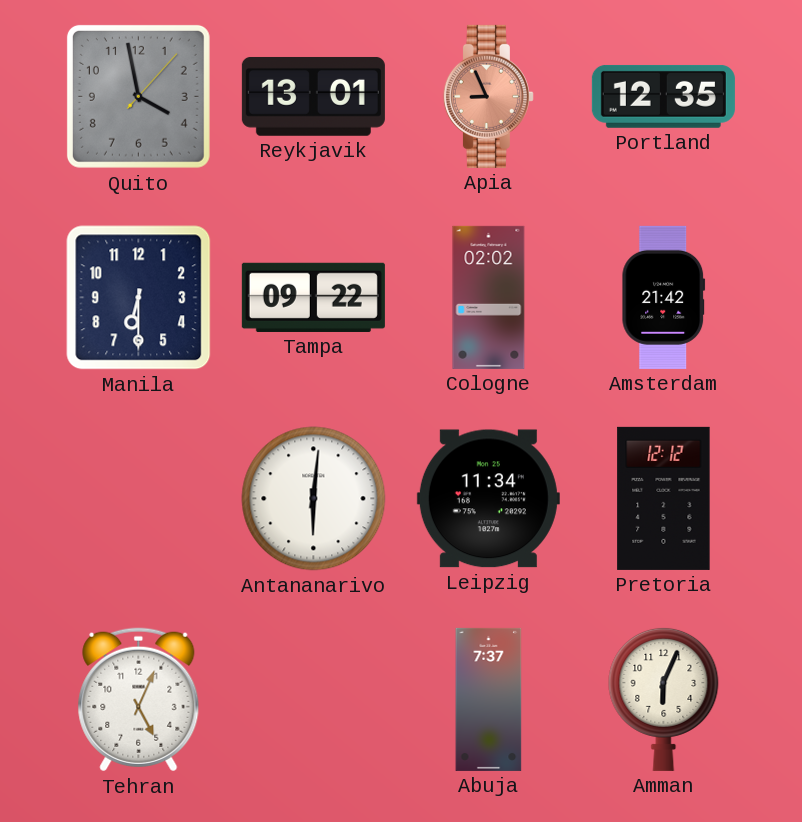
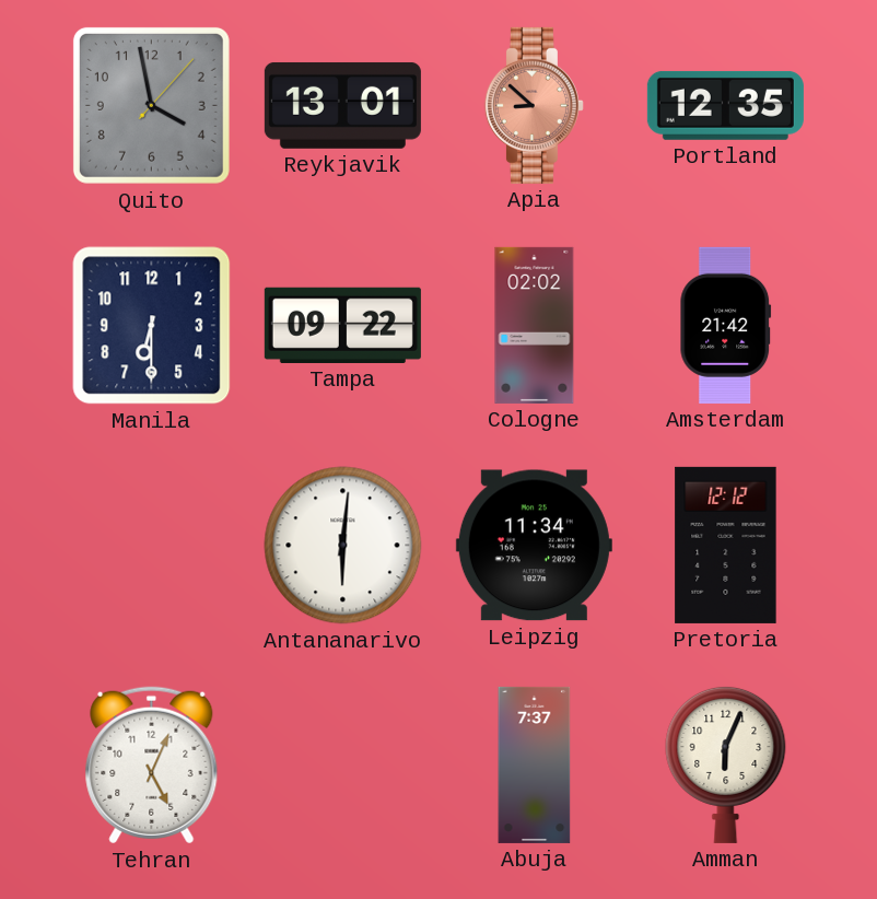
Apia: 8:56 -> 8:52 (534, 105)
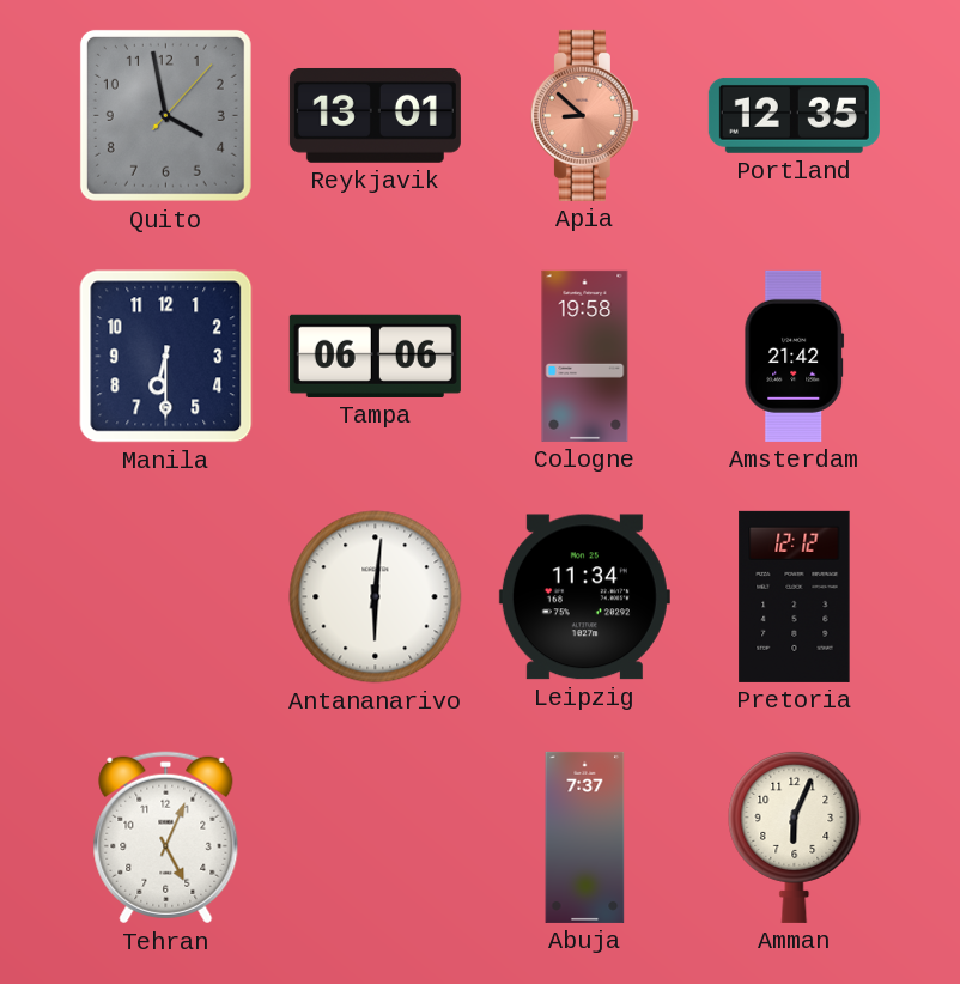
Tampa: 09:22 -> 06:06 (375, 356)
Cologne: 02:02 -> 19:58 (585, 356)
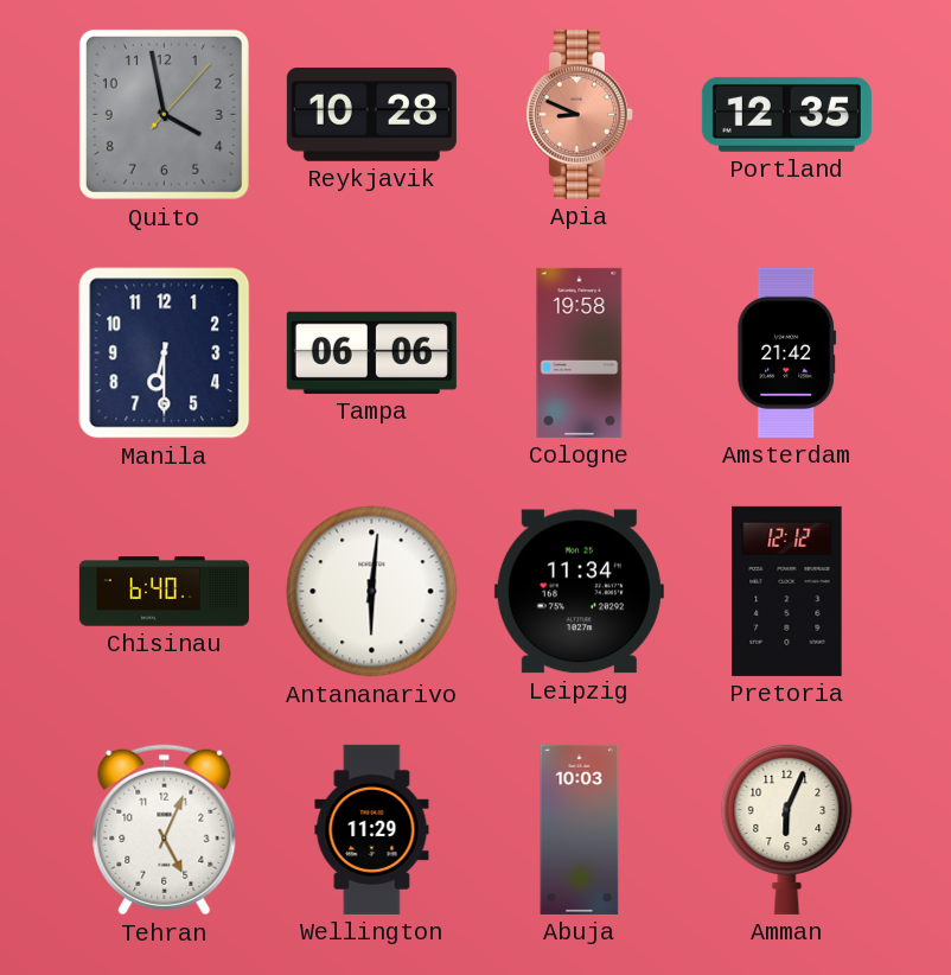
Reykjavik: 13:01 -> 10:28 (371, 114)
Apia: 8:52 -> 8:49 (579, 114)
Chisinau: none -> 6:40 (164, 592)
Wellington: none -> 11:29 (372, 829)
Abuja: 7:37 -> 10:03 (580, 829)
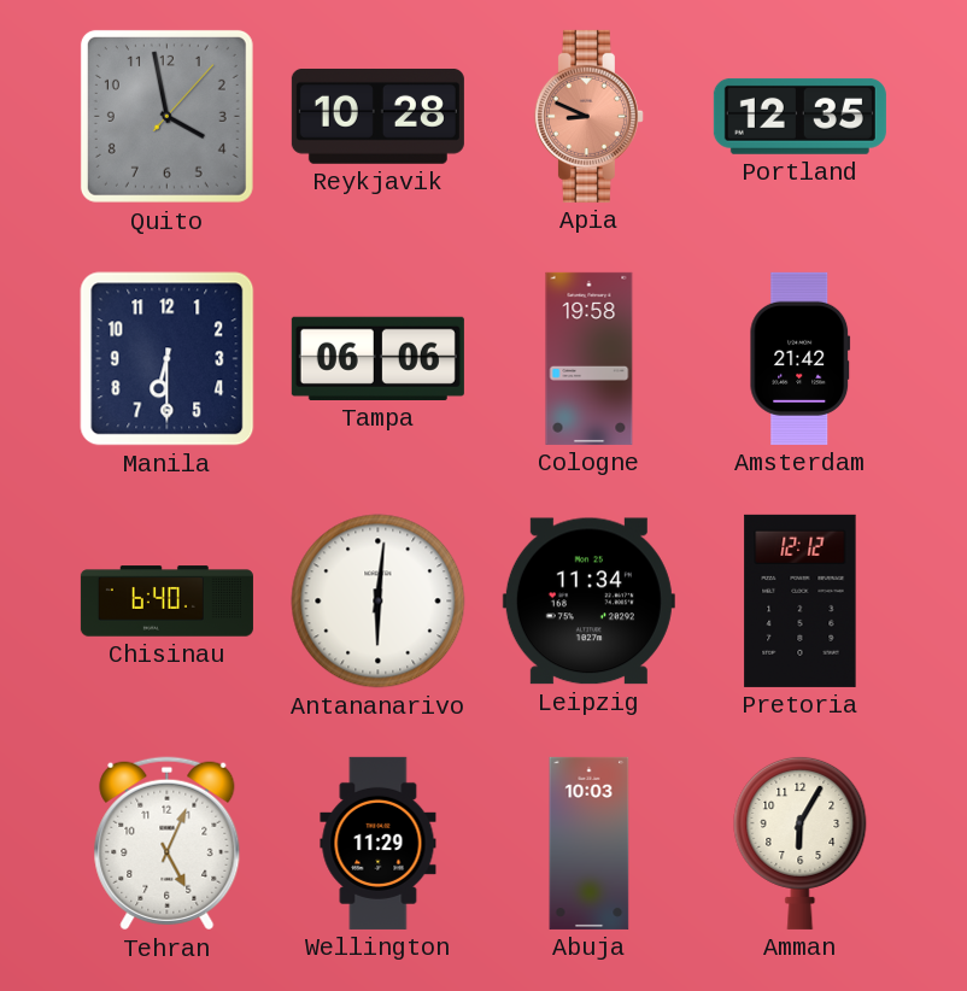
Amman: 6:04 -> 6:05 (801, 843)
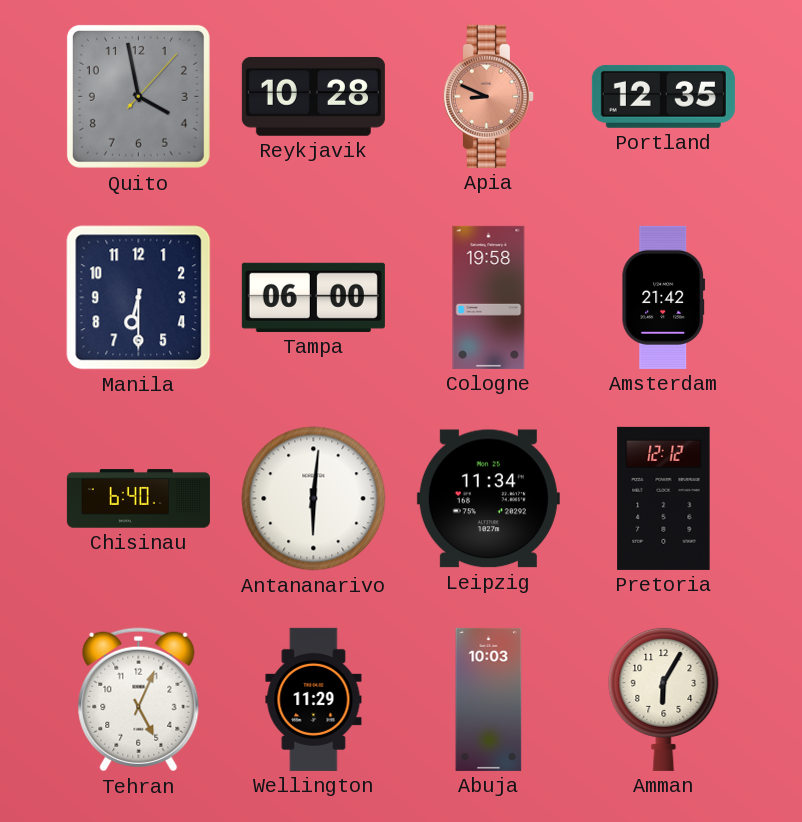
Tampa: 06:06 -> 06:00 (313, 297)
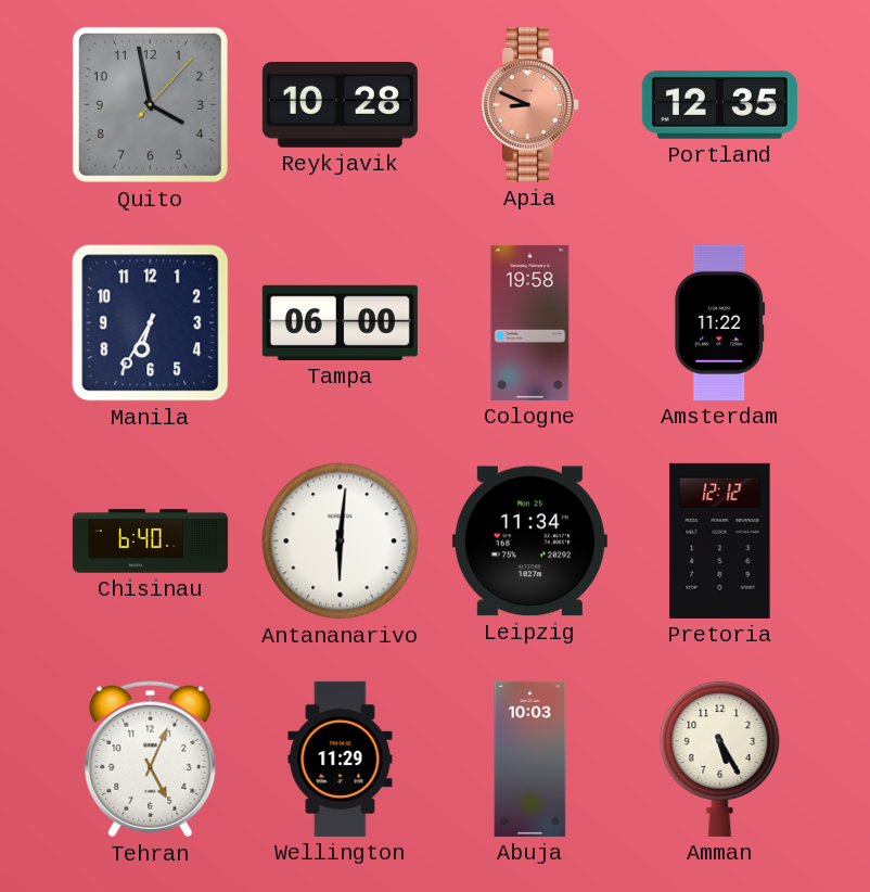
Manila: 6:30 -> 6:35 (151, 323)
Amsterdam: 21:42 -> 11:22 (720, 322)
Amman: 6:05 -> 5:25 (720, 759)
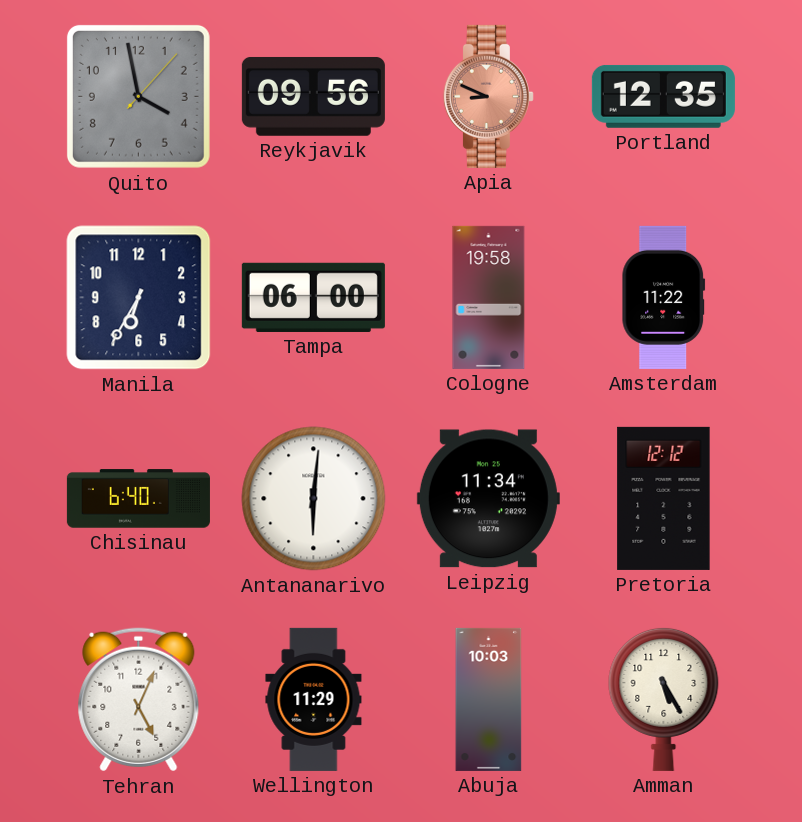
Reykjavik: 10:28 -> 09:56 (313, 96)
